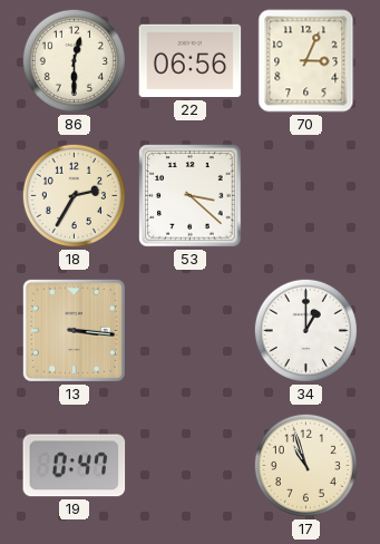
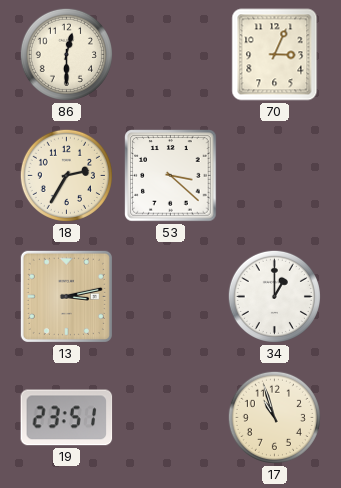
22: 06:56 -> none (191, 61)
13: 3:16 -> 3:13 (66, 296)
19: 0:47 -> 23:51 (67, 418)
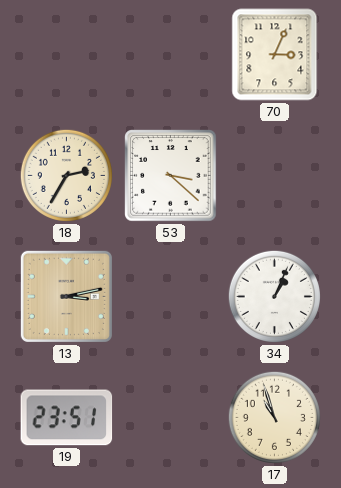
86: 12:30 -> none (66, 54)
34: 1:00 -> 1:04 (274, 296)
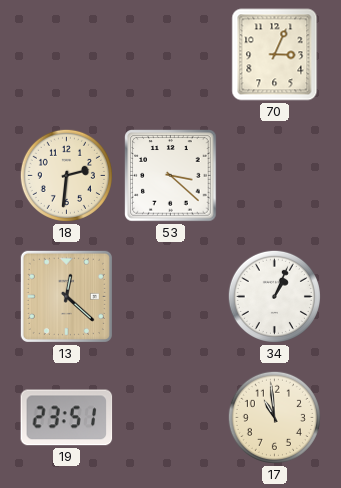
18: 2:35 -> 2:31 (66, 175)
13: 3:13 -> 12:22 (66, 296)
17: 10:57 -> 10:59 (274, 417)
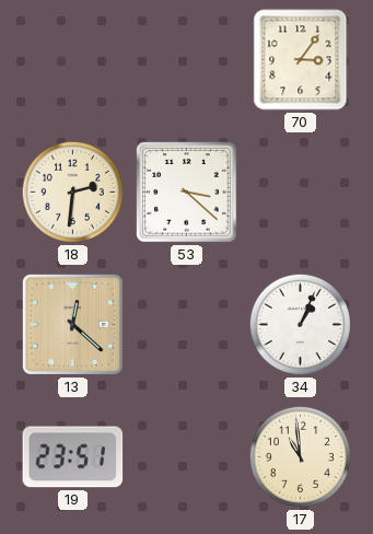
70: 3:04 -> 3:06 (301, 60)
